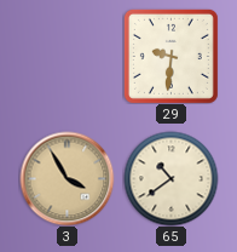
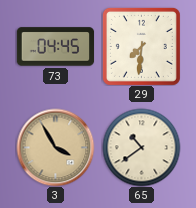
73: none -> 04:45 (55, 47)
29: 9:31 -> 7:31 (141, 46)
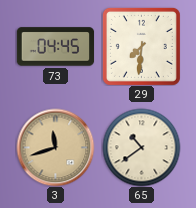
3: 3:55 -> 11:42 (55, 147)
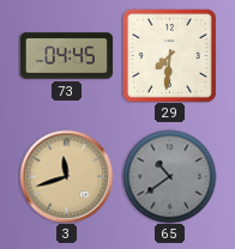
65 dial: cream -> grey (169, 176)
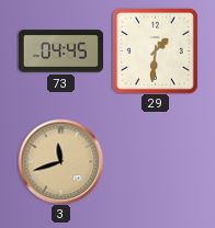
29: 7:31 -> 1:31 (155, 50)
65: 10:39 -> none (169, 176)
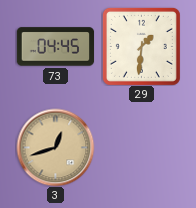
3: 11:42 -> 12:42 (55, 147)
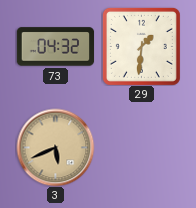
73: 04:45 -> 04:32 (55, 47)
3: 12:42 -> 5:41 (55, 147)
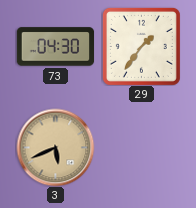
73: 04:32 -> 04:30 (55, 47)
29: 1:31 -> 1:36 (141, 46)
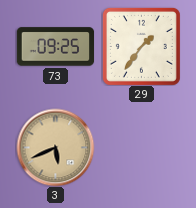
73: 04:30 -> 09:25 (55, 47)
